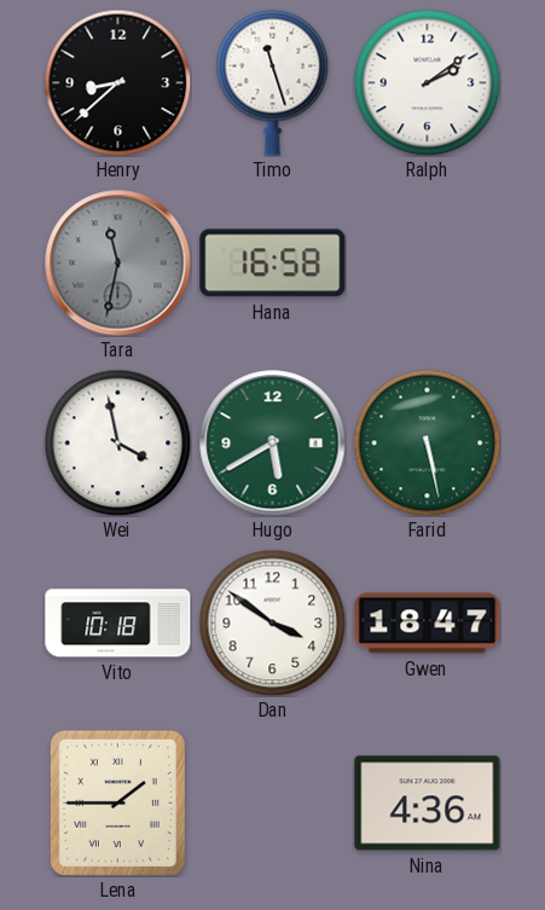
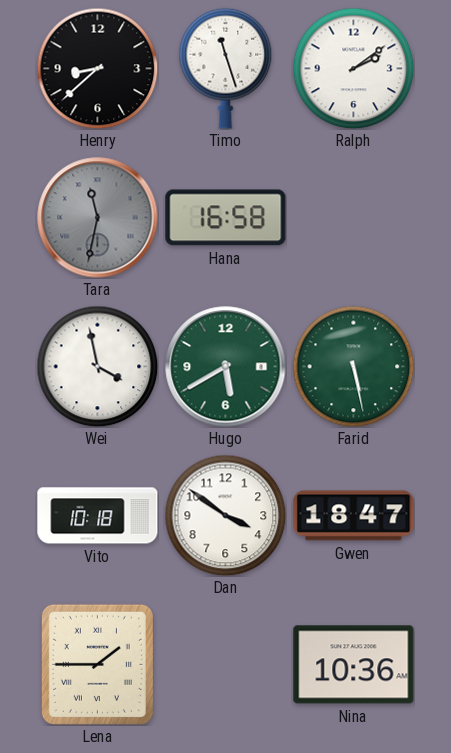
Nina: 4:36 -> 10:36 (354, 665)
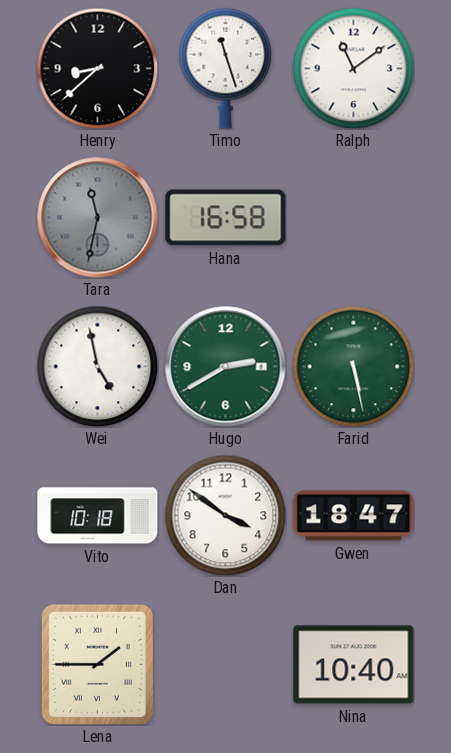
Ralph: 2:09 -> 11:09 (353, 68)
Wei: 3:58 -> 4:58 (97, 366)
Hugo: 5:40 -> 2:40 (226, 367)
Nina: 10:36 -> 10:40 (354, 665)
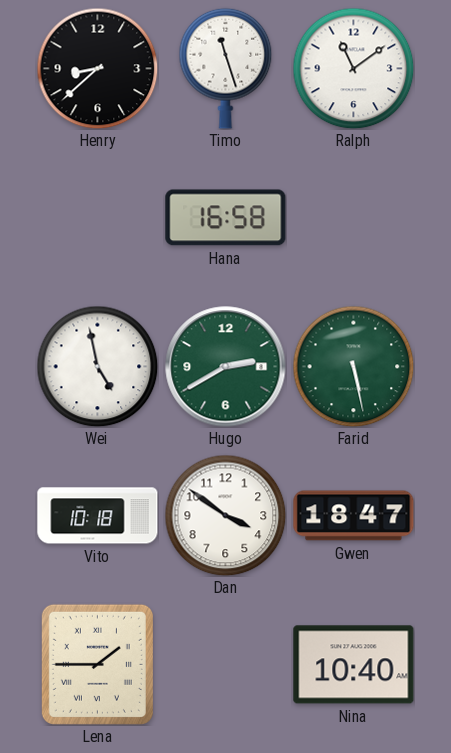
Tara: 11:32 -> none (98, 218)
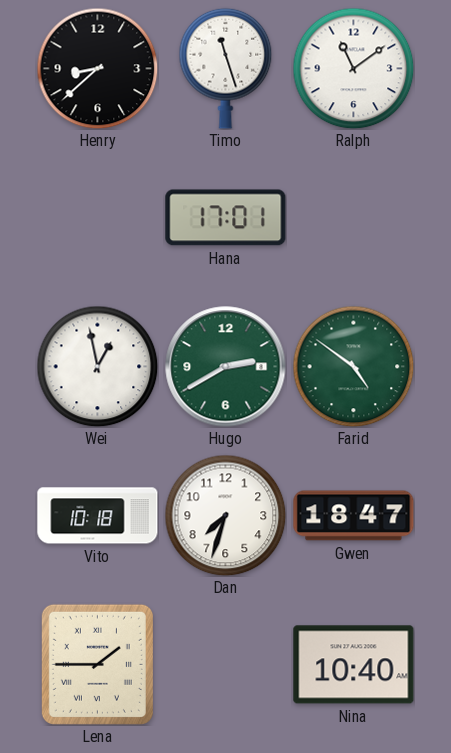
Hana: 16:58 -> 17:01 (226, 218)
Wei: 4:58 -> 12:58 (97, 366)
Farid: 5:28 -> 4:51 (353, 366)
Dan: 3:51 -> 7:33 (225, 515)
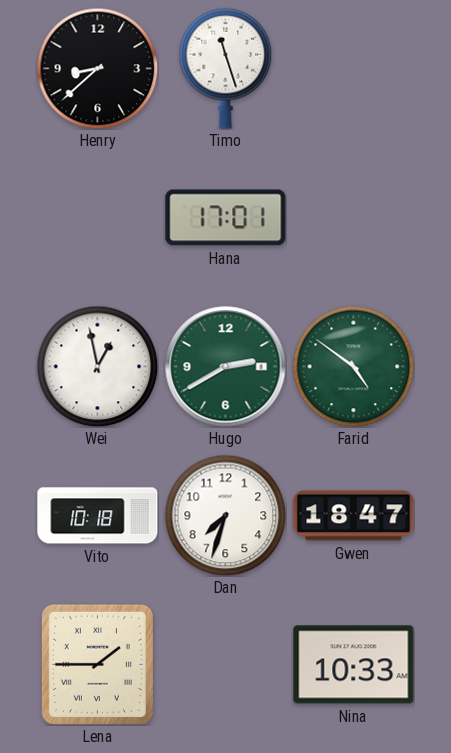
Ralph: 11:09 -> none (353, 68)
Nina: 10:40 -> 10:33 (354, 665)
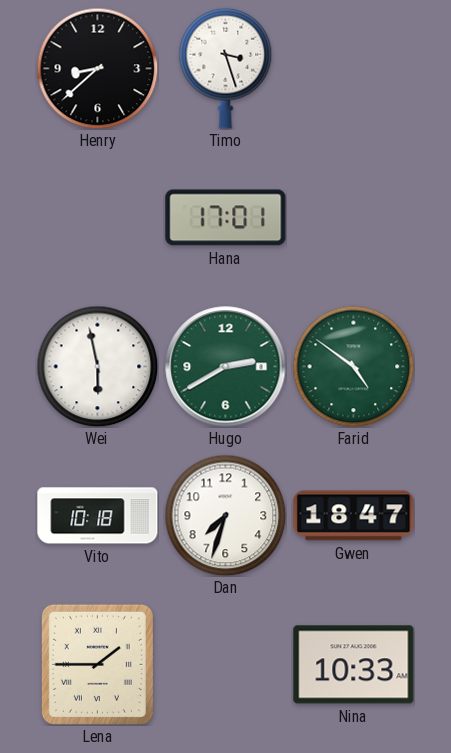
Timo: 11:27 -> 3:27 (226, 68)
Wei: 12:58 -> 5:58 (97, 366)
